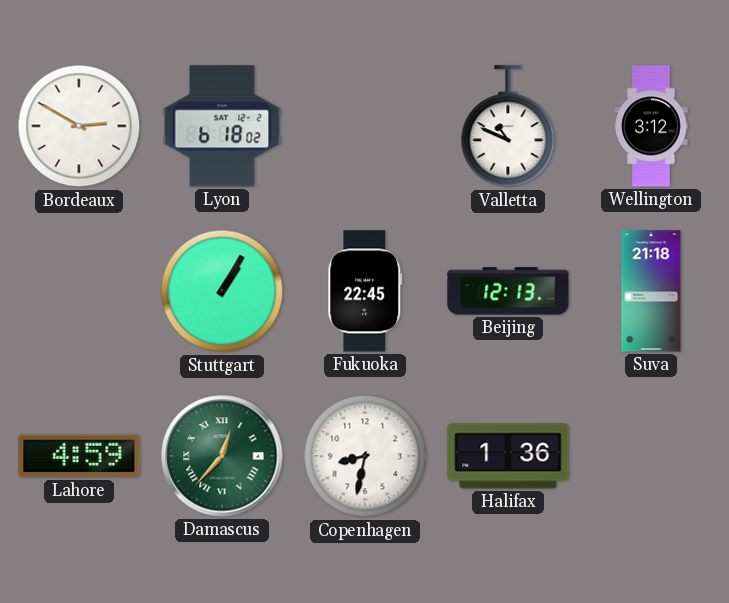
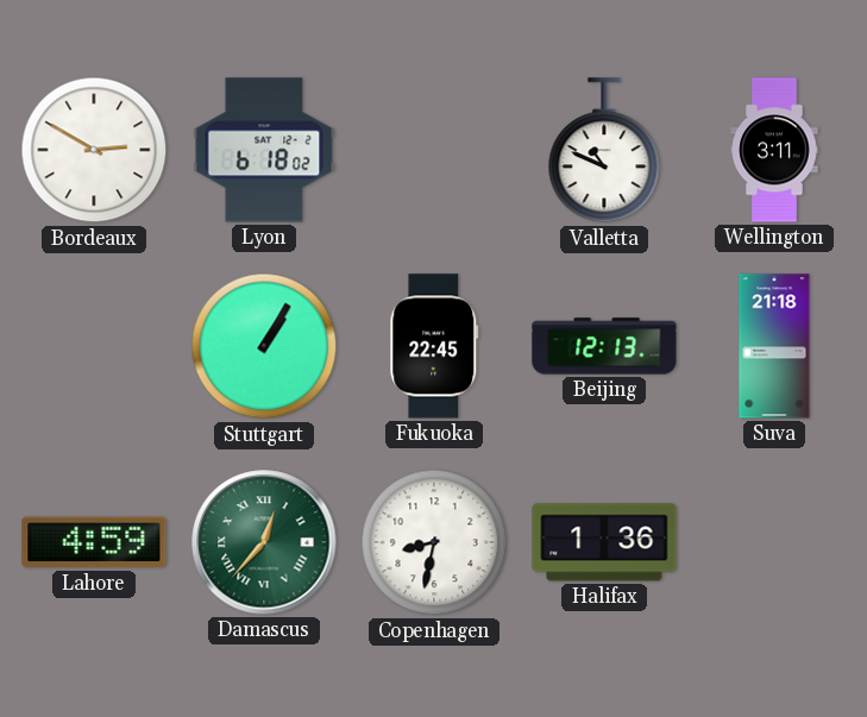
Wellington: 3:12 -> 3:11 (774, 150)
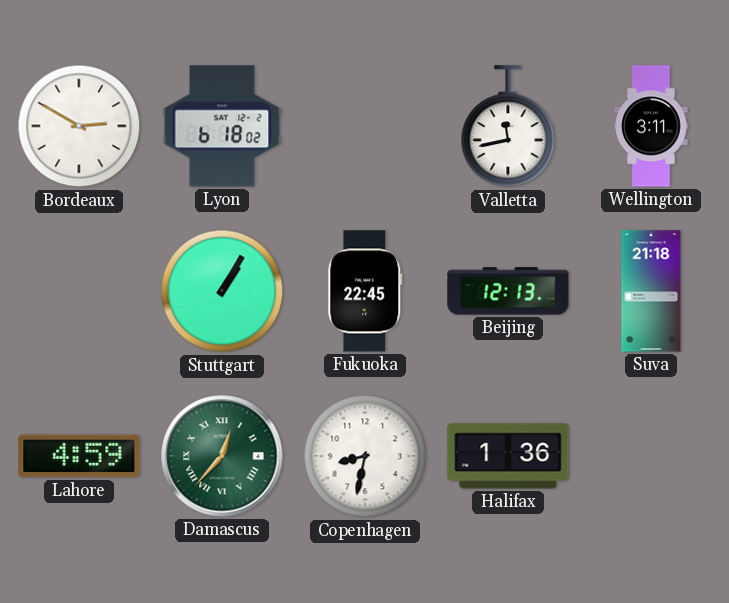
Valletta: 10:49 -> 11:43 (508, 127)
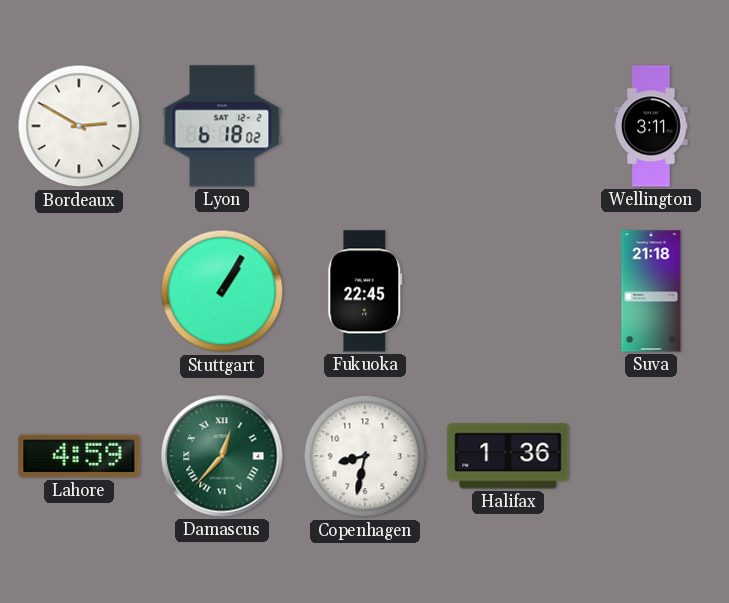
Valletta: 11:43 -> none (508, 127)
Beijing: 12:13 -> none (508, 291)
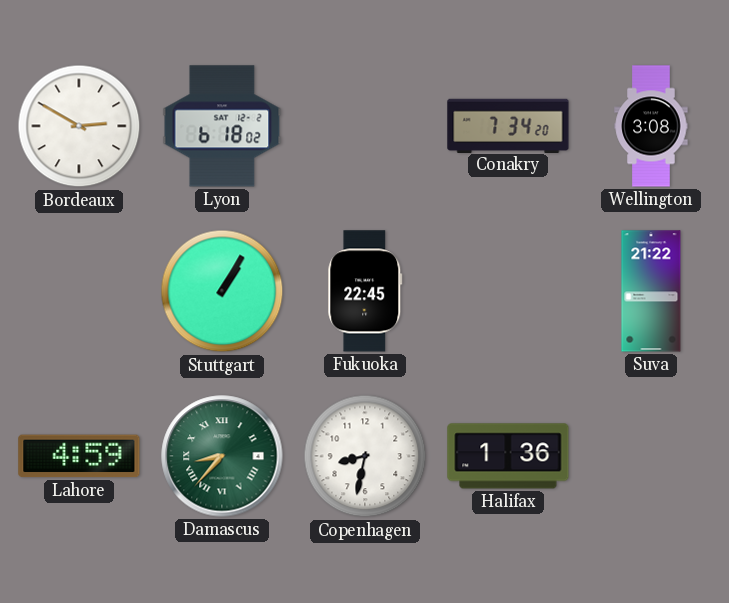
Conakry: none -> 7:34 (508, 125)
Wellington: 3:11 -> 3:08 (651, 126)
Suva: 21:18 -> 21:22 (651, 291)
Damascus: 12:37 -> 8:37 (222, 456)
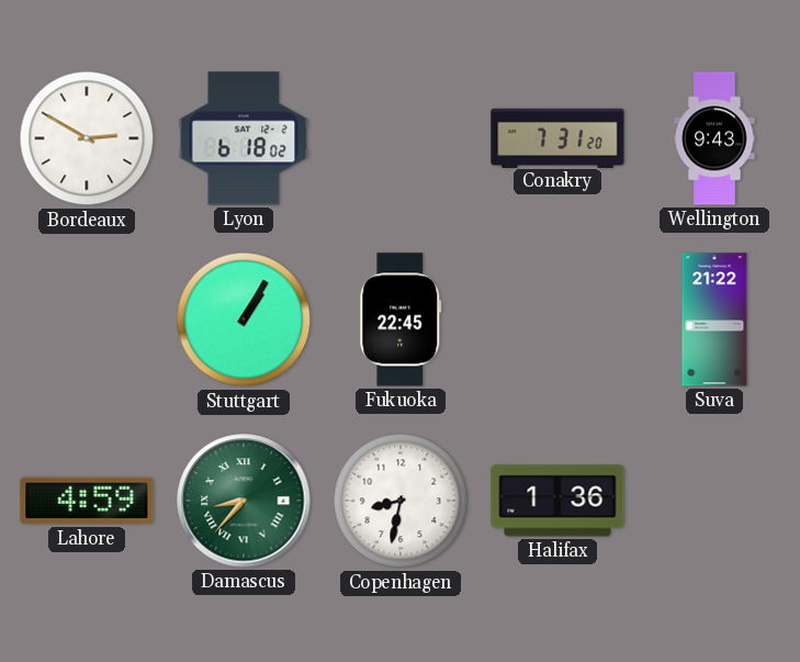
Conakry: 7:34 -> 7:31 (557, 137)
Wellington: 3:08 -> 9:43 (714, 138)
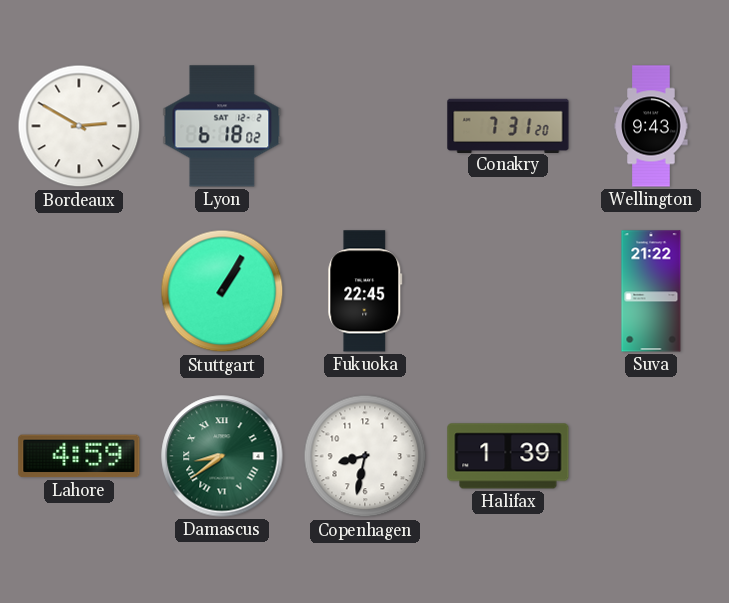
Damascus: 8:37 -> 8:39 (222, 456)
Halifax: 1:36 -> 1:39 (508, 456)
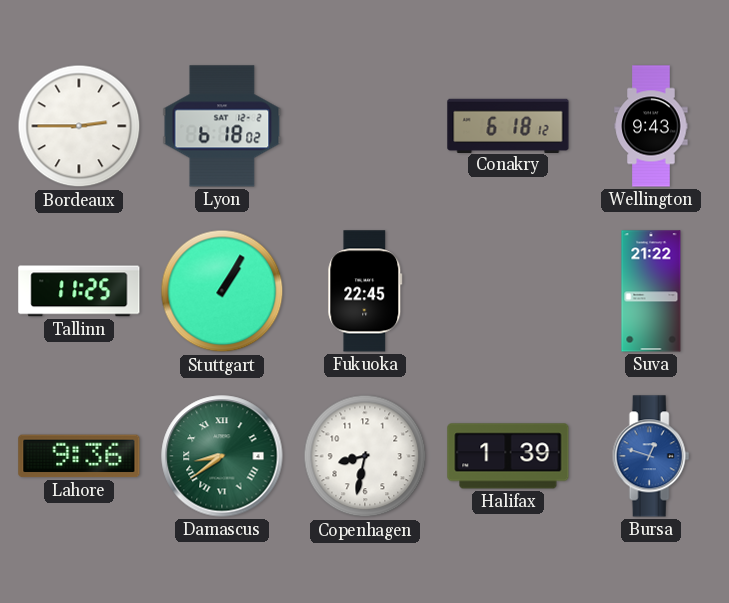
Bordeaux: 2:50 -> 2:45 (79, 126)
Conakry: 7:31 -> 6:18 (508, 125)
Tallinn: none -> 11:25 (79, 291)
Lahore: 4:59 -> 9:36 (79, 456)
Bursa: none -> 12:48 (651, 456)
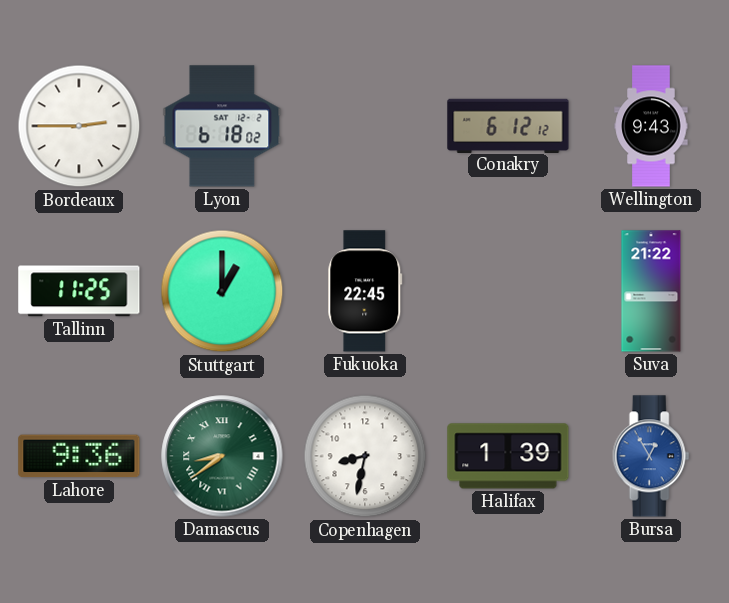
Conakry: 6:18 -> 6:12 (508, 125)
Stuttgart: 1:05 -> 1:00 (222, 291)
Bursa: 12:48 -> 12:55 (651, 456)
